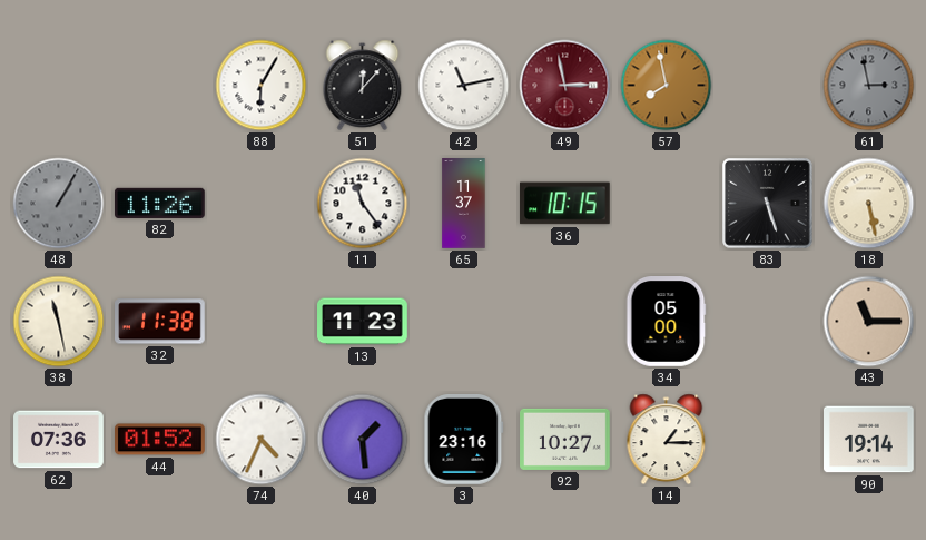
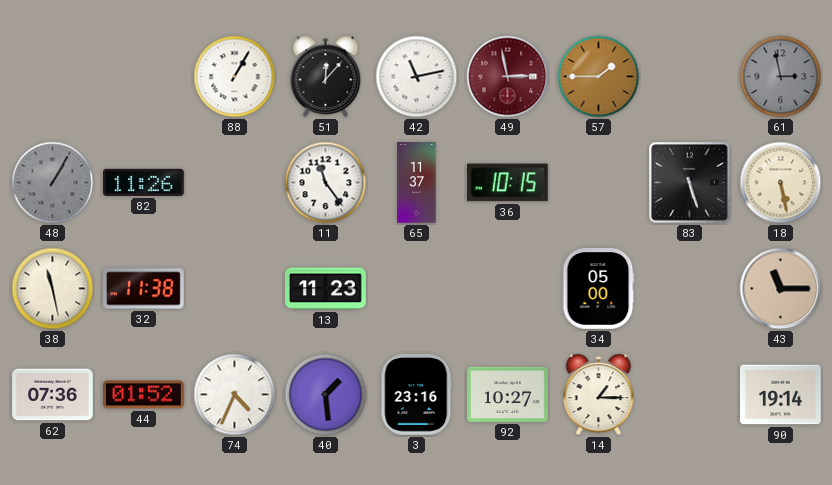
88: 6:05 -> 1:05 (235, 77)
57: 7:58 -> 1:45 (599, 77)
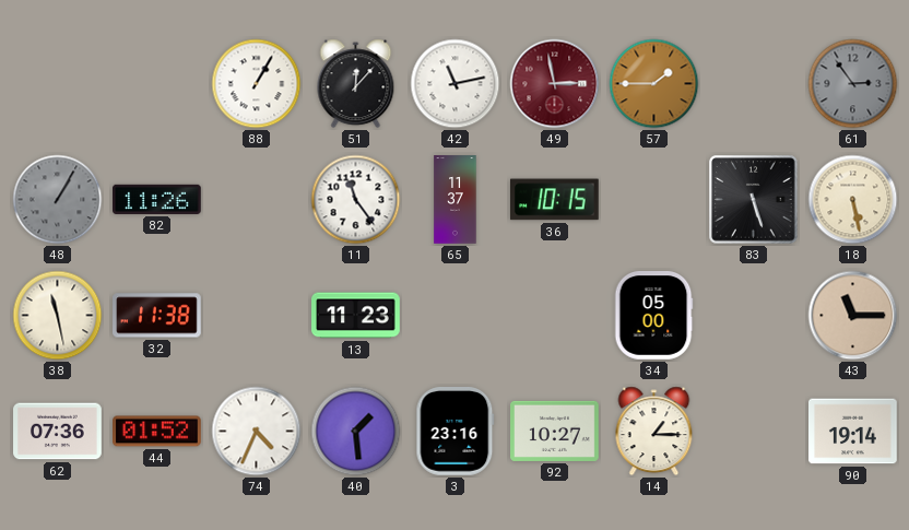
61: 2:58 -> 2:54 (853, 84)
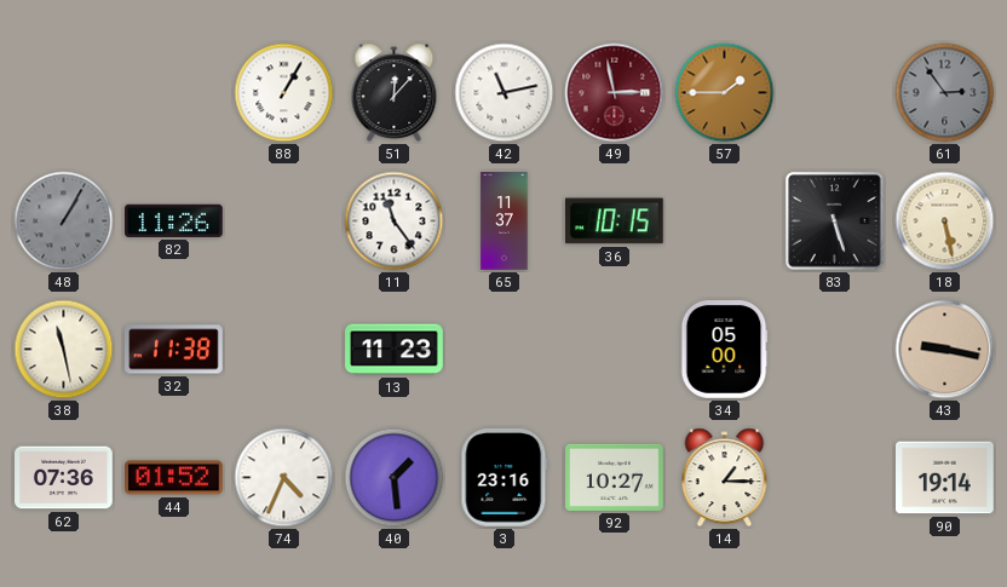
43: 11:15 -> 9:17 (945, 350)
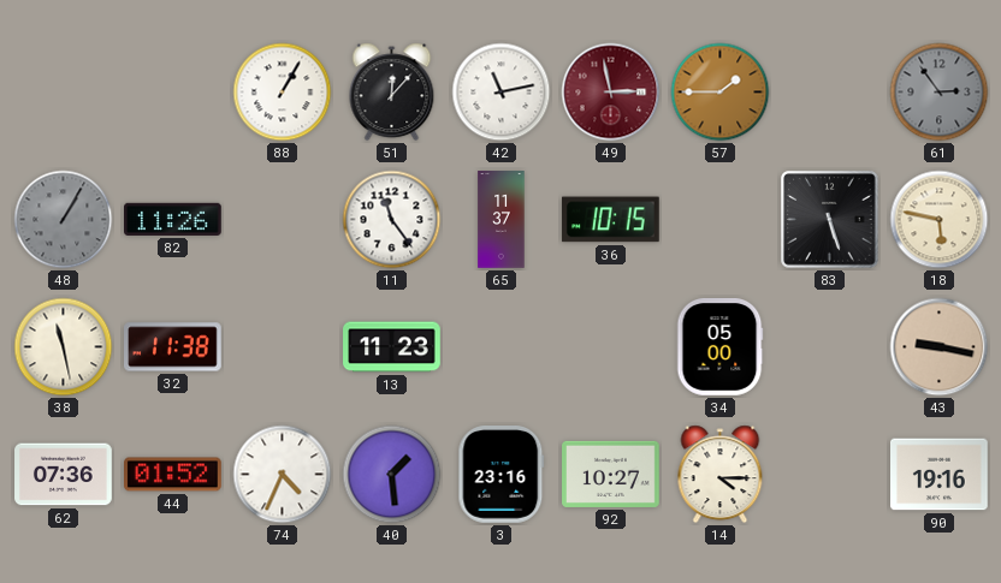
18: 5:28 -> 5:47 (940, 220)
14: 1:15 -> 4:15 (721, 475)
90: 19:14 -> 19:16 (940, 475)
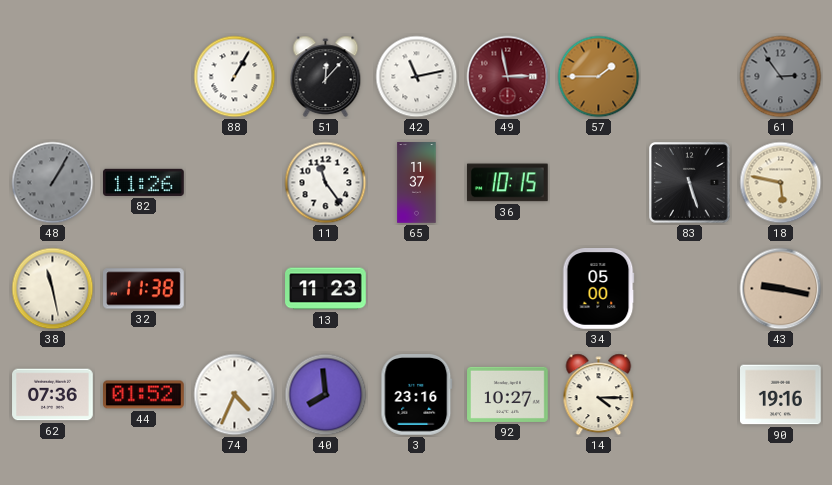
40: 1:29 -> 7:59 (326, 395)
